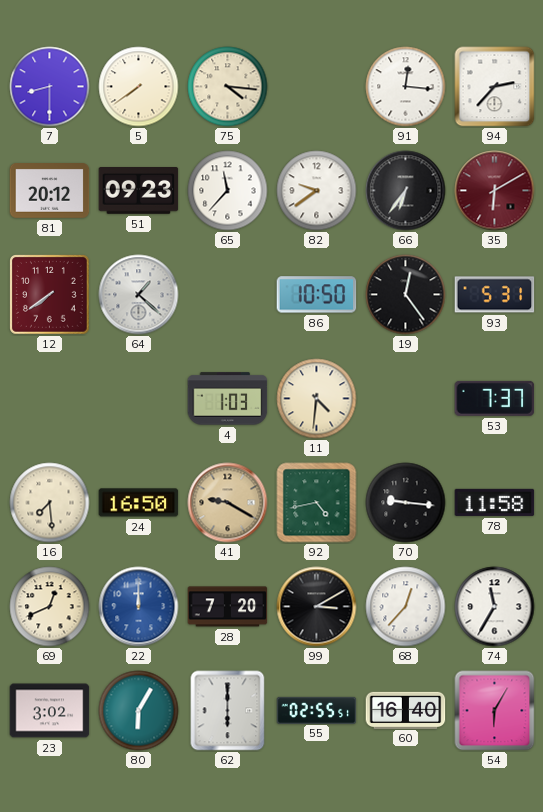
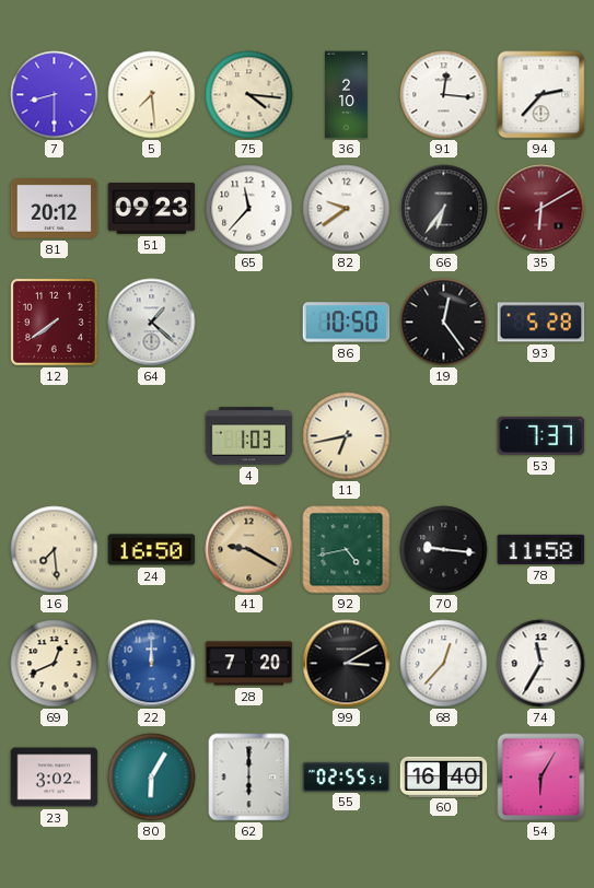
5: 7:39 -> 7:29 (152, 95)
36: none -> 2:10 (347, 95)
93: 5:31 -> 5:28 (541, 323)
11: 4:31 -> 6:43 (347, 436)
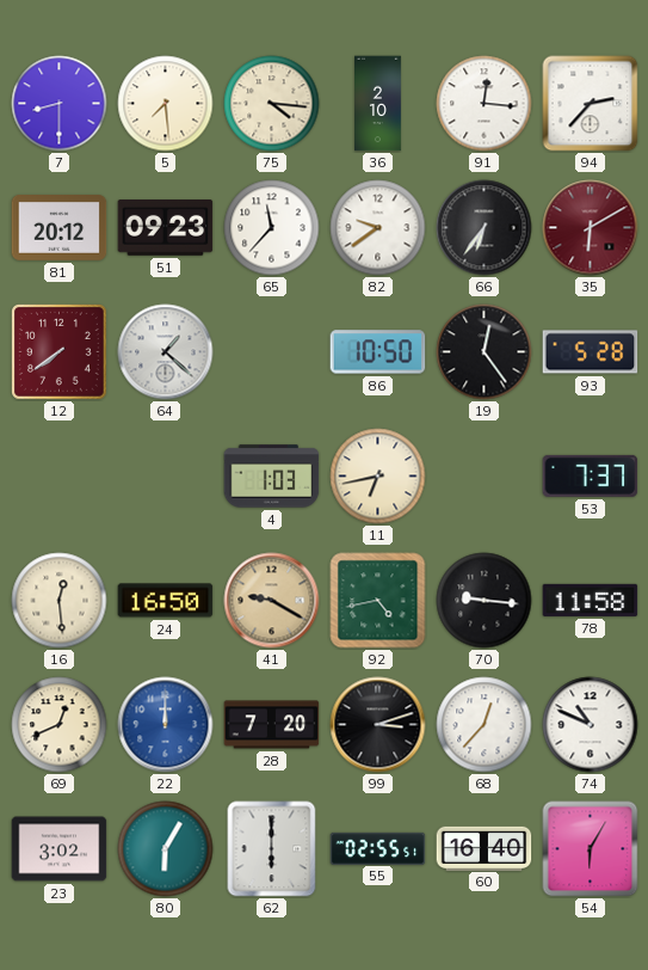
16: 7:29 -> 12:29 (60, 601)
99: 3:10 -> 3:12 (378, 725)
74: 11:35 -> 10:49 (591, 725)
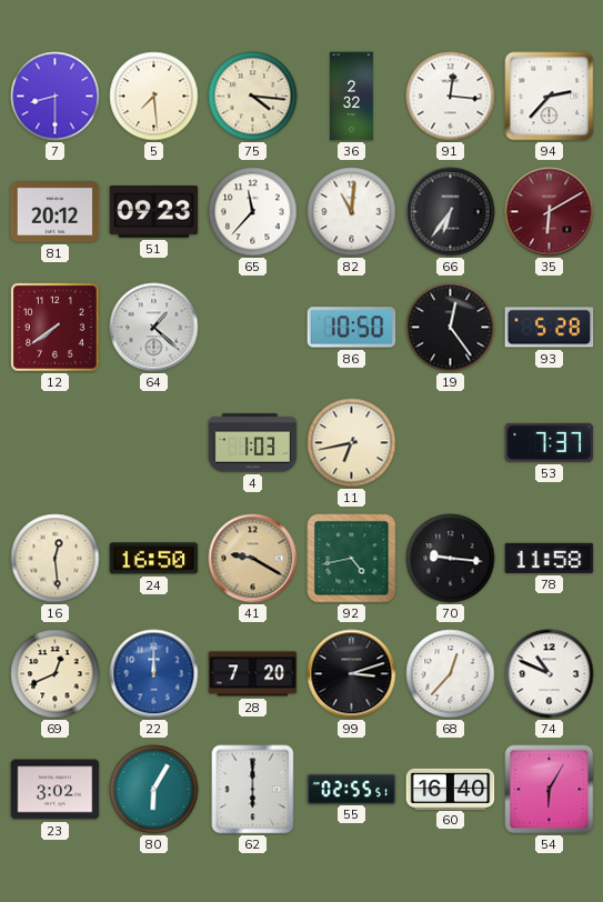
36: 2:10 -> 2:32 (352, 97)
82: 9:39 -> 11:01 (352, 212)
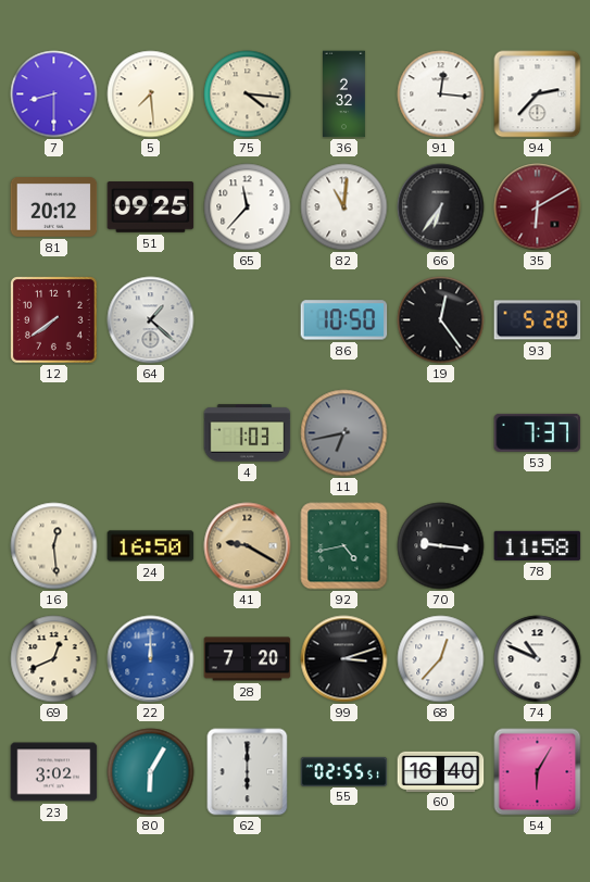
51: 09:23 -> 09:25 (151, 207)
11 dial: cream -> grey (344, 433)
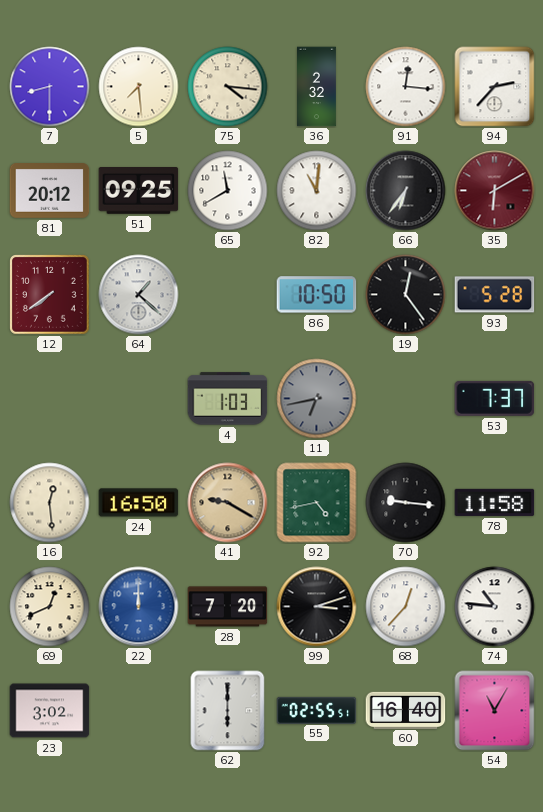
65: 11:37 -> 11:40 (228, 191)
74: 10:49 -> 10:46 (495, 607)
80: 6:05 -> none (151, 772)
54: 6:05 -> 11:05 (495, 711)
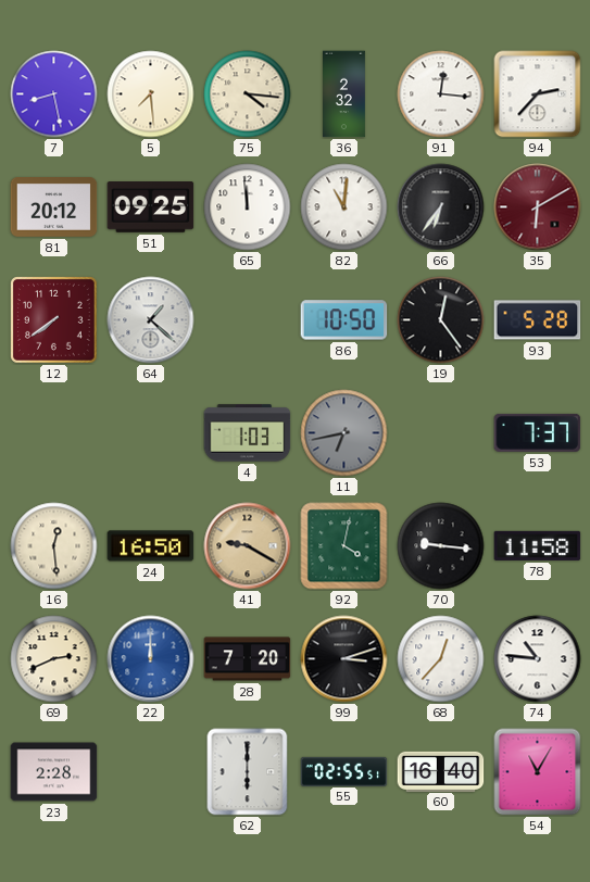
7: 8:30 -> 8:28 (54, 94)
65: 11:40 -> 11:59 (248, 207)
92: 4:43 -> 4:02 (344, 546)
69: 12:41 -> 2:41 (54, 659)
23: 3:02 -> 2:28 (54, 772)
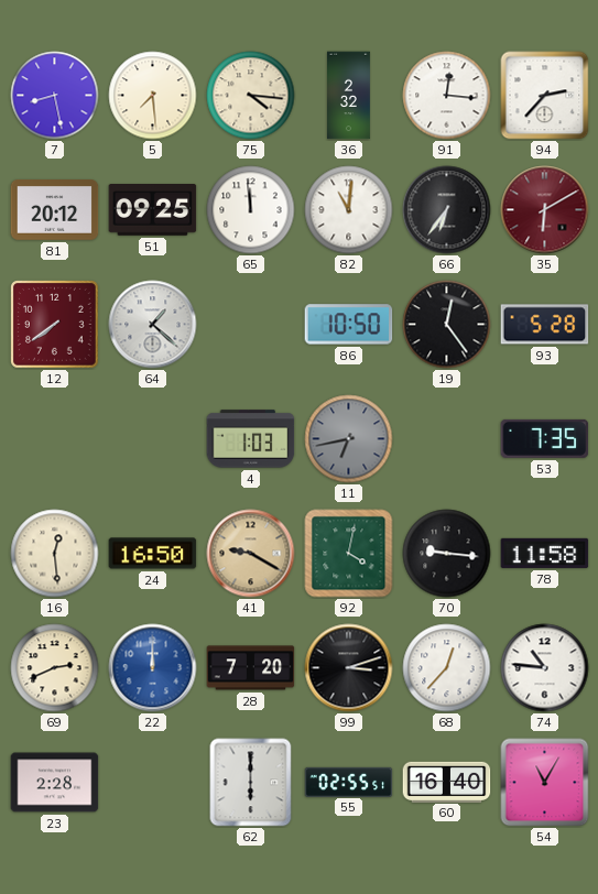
53: 7:37 -> 7:35 (545, 438)
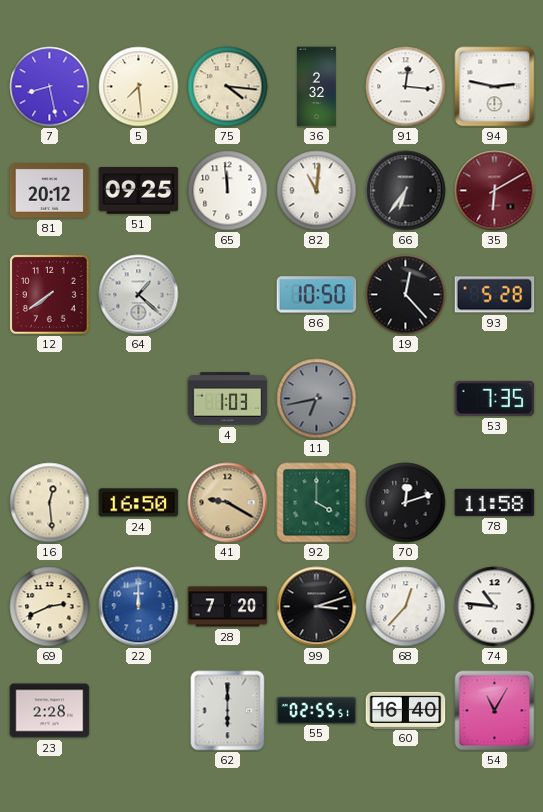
94: 2:37 -> 2:47 (495, 87)
19: 12:24 -> 12:23 (406, 295)
92: 4:02 -> 4:00 (317, 503)
70: 9:16 -> 12:12 (406, 503)
